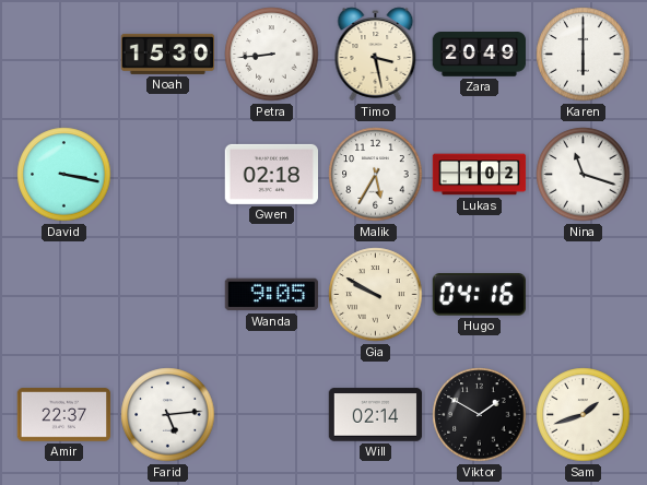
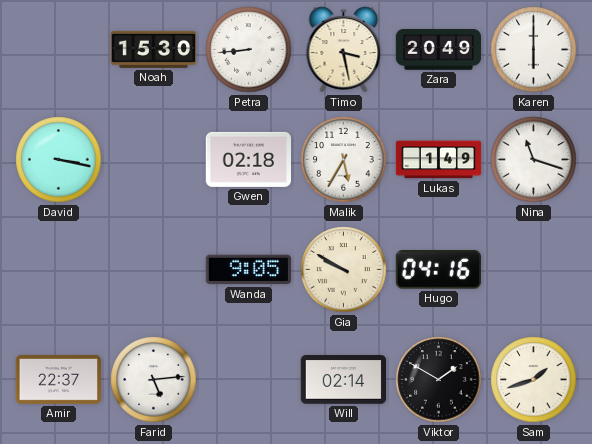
Lukas: 1:02 -> 1:49 (439, 160)
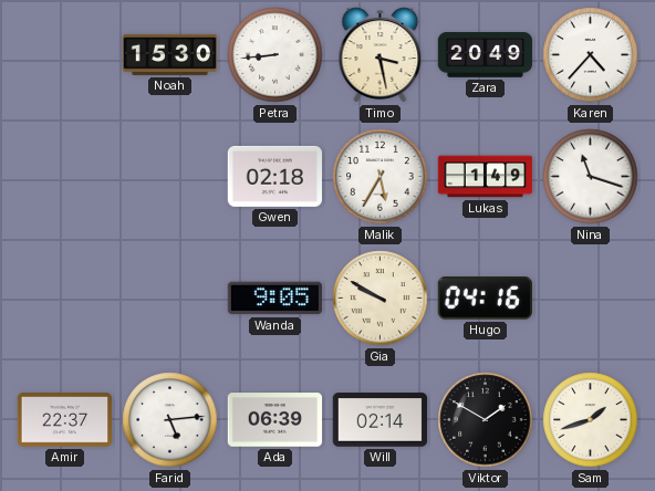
Karen: 6:00 -> 4:37 (591, 55)
David: 3:17 -> none (59, 160)
Ada: none -> 06:39 (275, 420)
